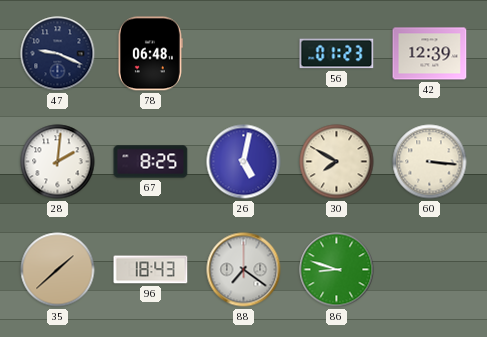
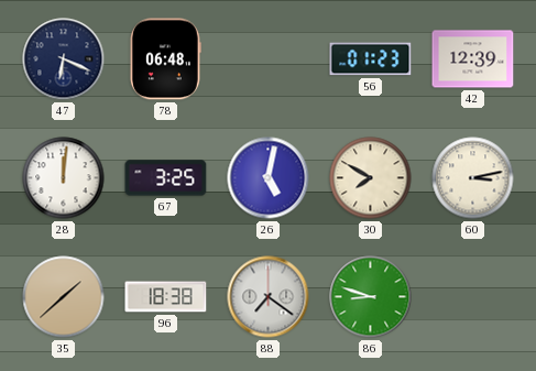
47: 9:19 -> 6:19 (64, 59)
28: 2:01 -> 12:01 (64, 178)
67: 8:25 -> 3:25 (166, 178)
60: 3:16 -> 3:13 (473, 178)
96: 18:43 -> 18:38 (166, 297)
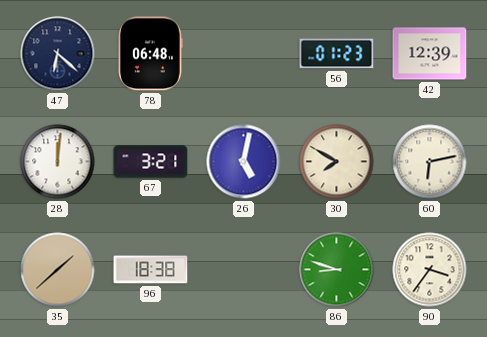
47: 6:19 -> 6:22 (58, 54)
67: 3:25 -> 3:21 (151, 162)
60: 3:13 -> 6:13 (430, 162)
88: 7:21 -> none (269, 297)
90: none -> 3:36 (430, 270)
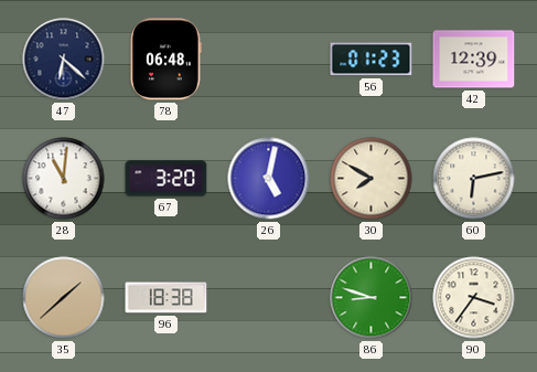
28: 12:01 -> 11:01 (64, 179)
67: 3:21 -> 3:20 (167, 179)
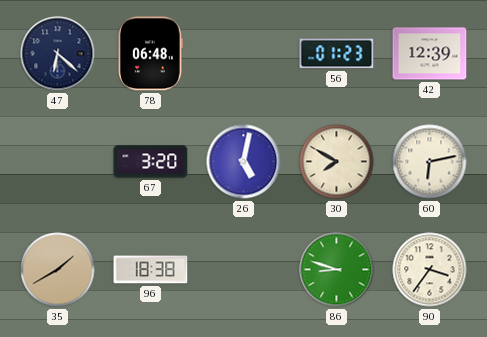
28: 11:01 -> none (64, 179)
35: 1:38 -> 1:40 (58, 270)
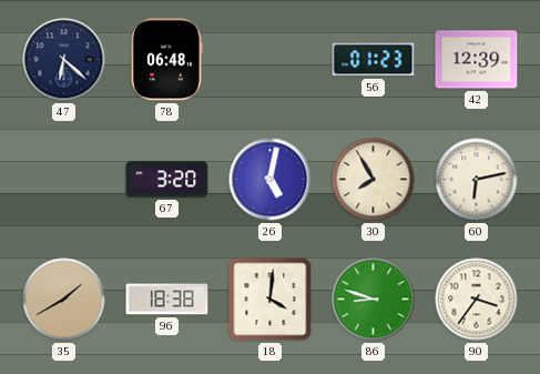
30: 7:50 -> 7:55 (374, 180)
18: none -> 4:01 (271, 300)
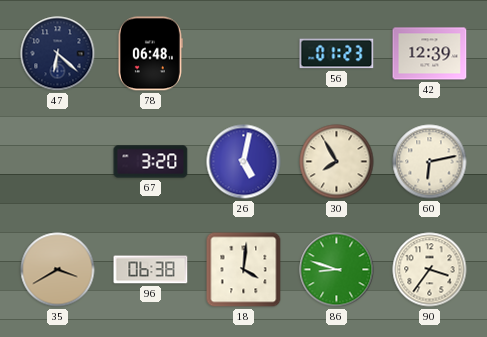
35: 1:40 -> 3:40 (58, 270)
96: 18:38 -> 06:38 (151, 270)
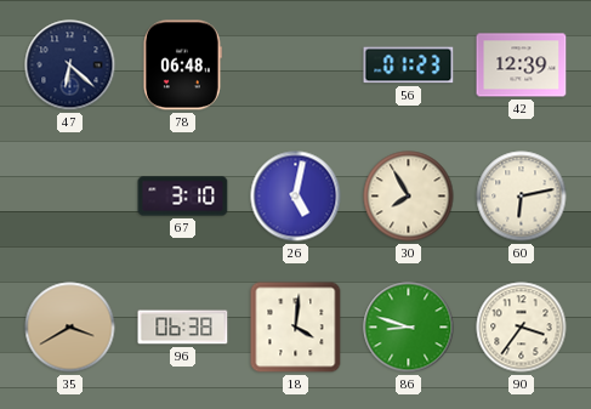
67: 3:20 -> 3:10 (183, 197)
